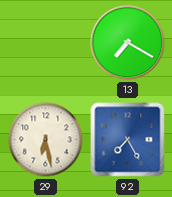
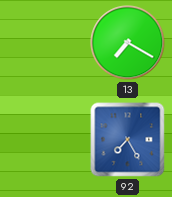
29: 6:28 -> none (46, 140)
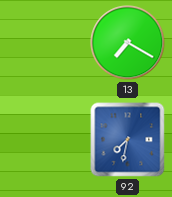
92: 7:25 -> 7:32 (128, 140)
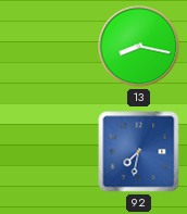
13: 7:20 -> 8:17 (139, 47)
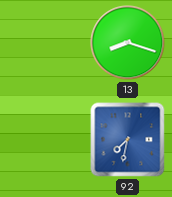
13: 8:17 -> 8:18 (128, 43)
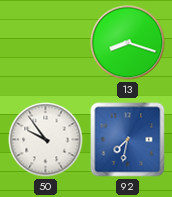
50: none -> 9:54 (46, 140)
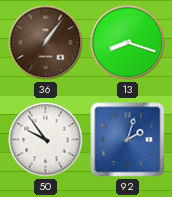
36: none -> 1:06 (46, 43)
92: 7:32 -> 2:03 (128, 140)
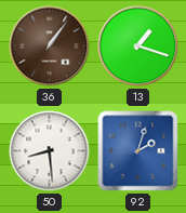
13: 8:18 -> 1:18 (138, 46)
50: 9:54 -> 8:29 (50, 151)
